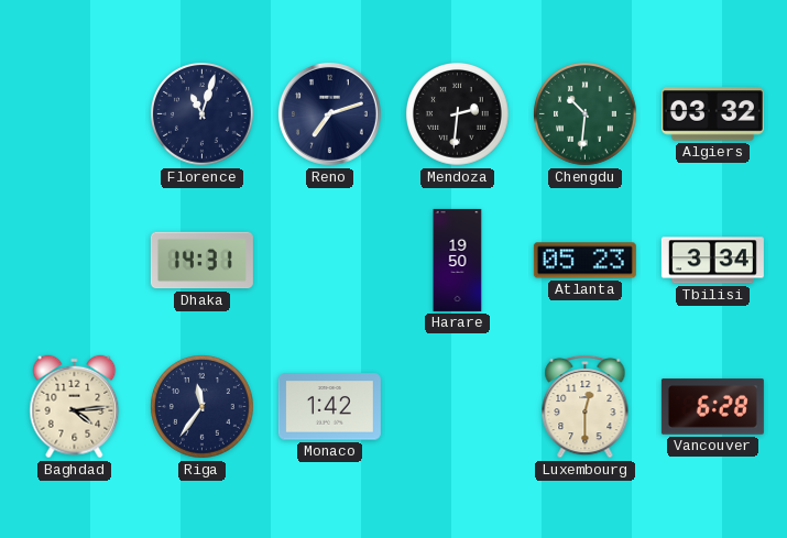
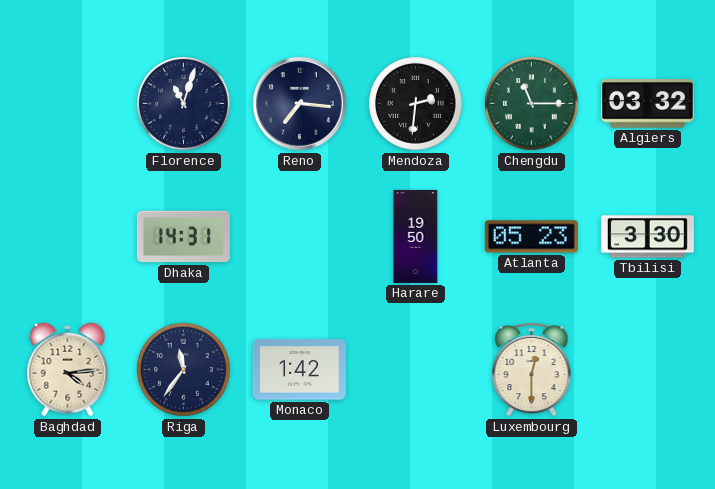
Reno: 7:12 -> 7:16 (299, 103)
Chengdu: 10:31 -> 11:15 (532, 104)
Tbilisi: 3:34 -> 3:30 (647, 237)
Vancouver: 6:28 -> none (712, 407)
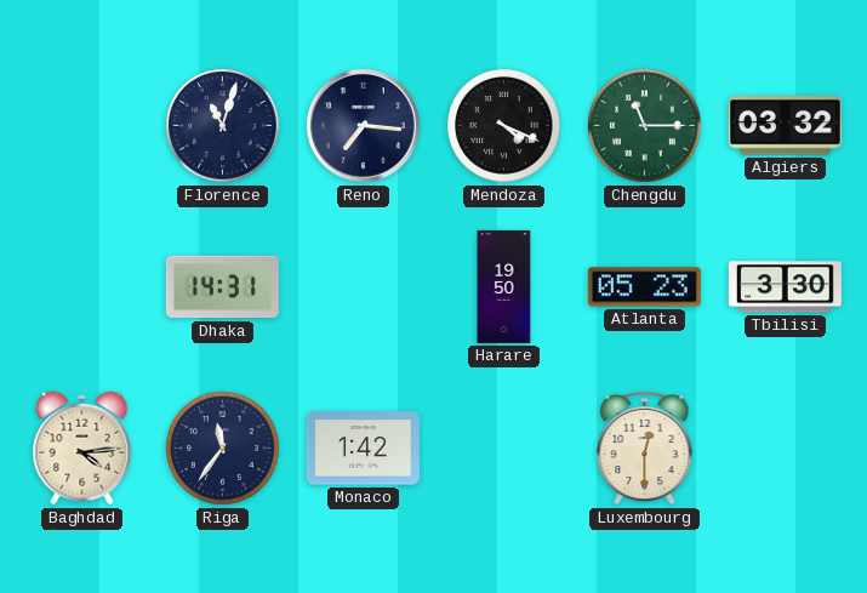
Mendoza: 2:31 -> 4:19 (504, 126)
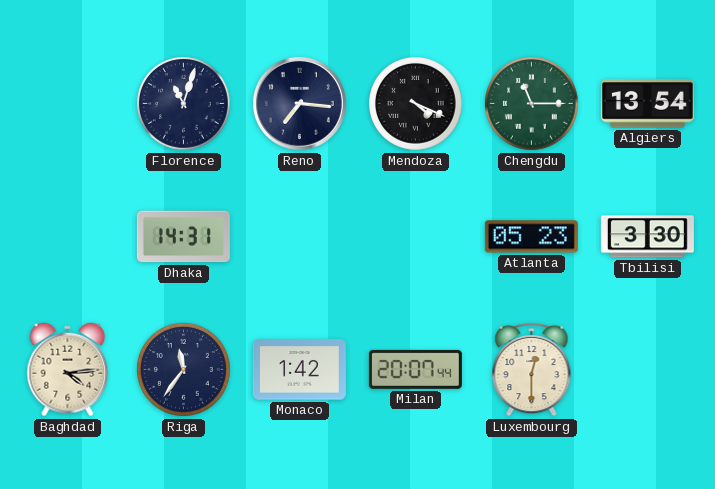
Algiers: 03:32 -> 13:54 (647, 104)
Harare: 19:50 -> none (504, 286)
Milan: none -> 20:07 (415, 369)
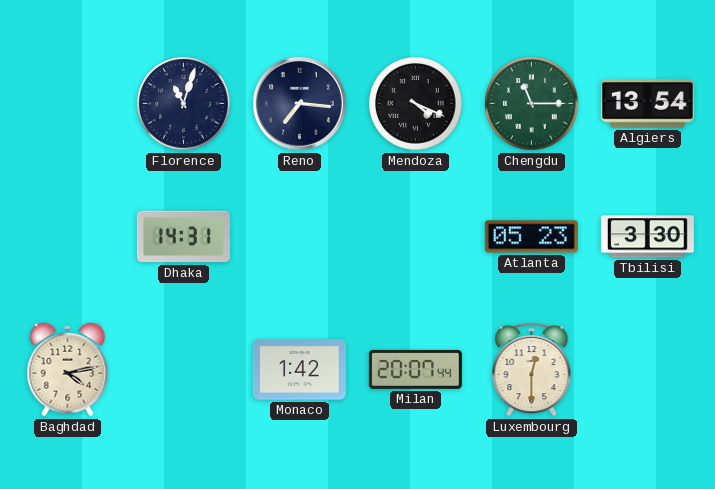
Baghdad: 4:14 -> 4:13 (68, 370)
Riga: 11:36 -> none (184, 370)
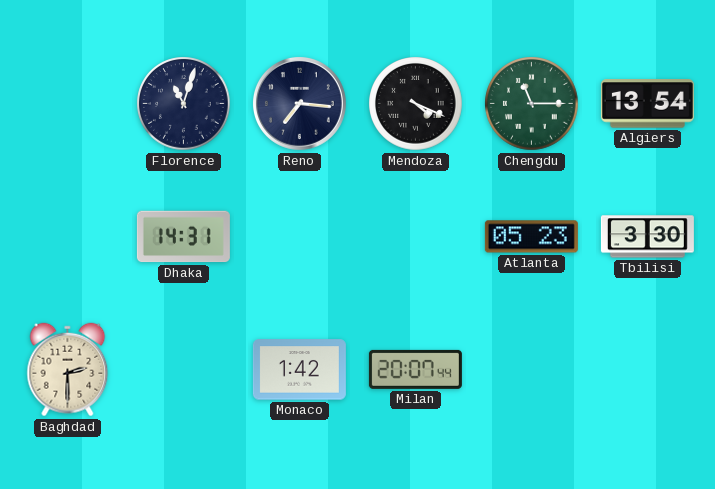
Baghdad: 4:13 -> 2:30 (68, 370)
Luxembourg: 12:30 -> none (532, 369)
